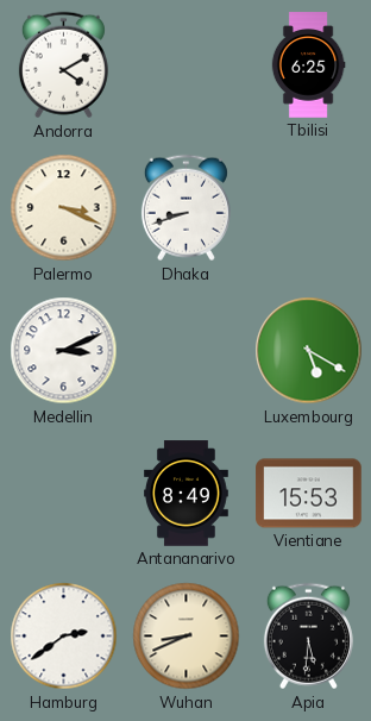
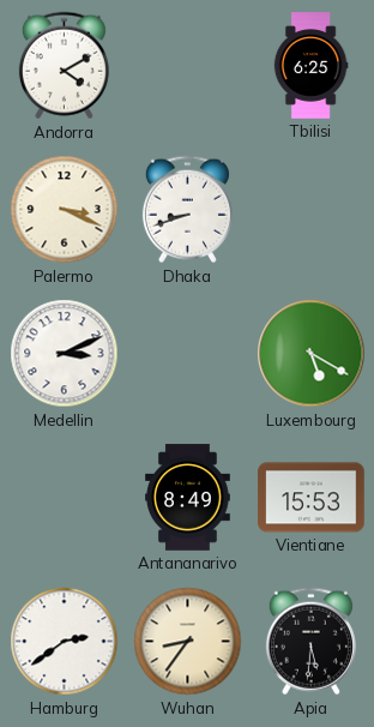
Wuhan: 8:41 -> 8:36 (188, 642)
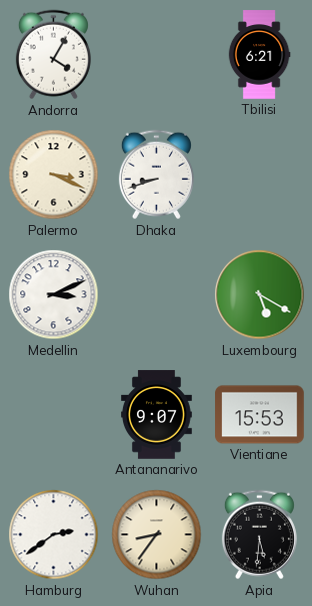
Andorra: 4:10 -> 4:05 (53, 55)
Tbilisi: 6:25 -> 6:21 (259, 55)
Antananarivo: 8:49 -> 9:07 (157, 415)
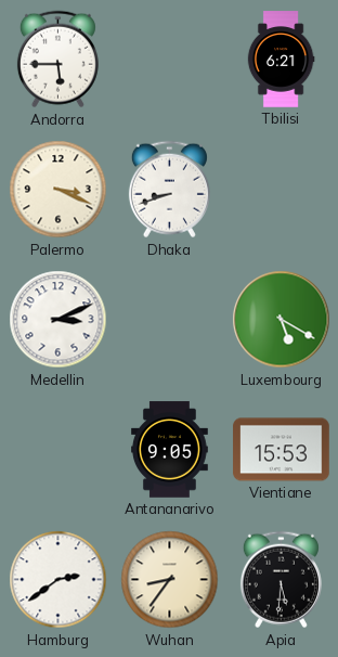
Andorra: 4:05 -> 5:45 (57, 60)
Antananarivo: 9:07 -> 9:05 (170, 450)
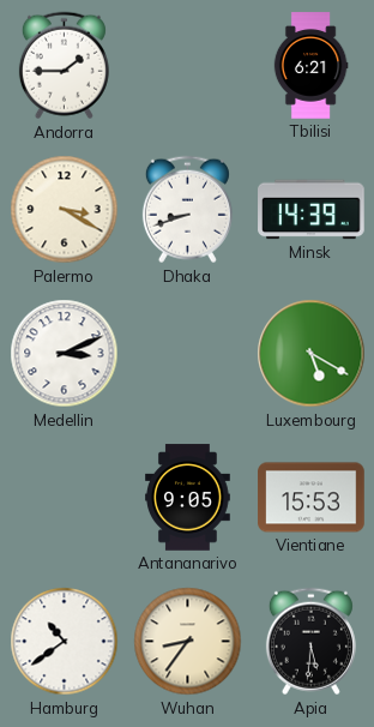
Andorra: 5:45 -> 1:45 (64, 66)
Palermo: 3:19 -> 3:20 (65, 210)
Minsk: none -> 14:39 (312, 210)
Hamburg: 2:39 -> 10:39 (65, 642)
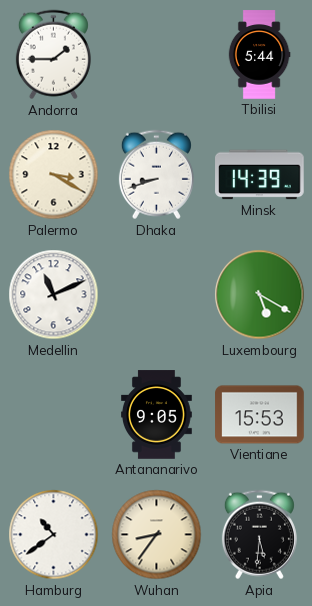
Tbilisi: 6:21 -> 5:44 (259, 55)
Medellin: 3:11 -> 11:11 (54, 295)
